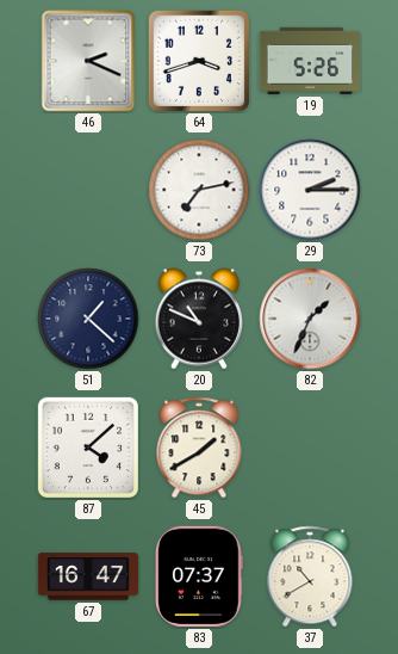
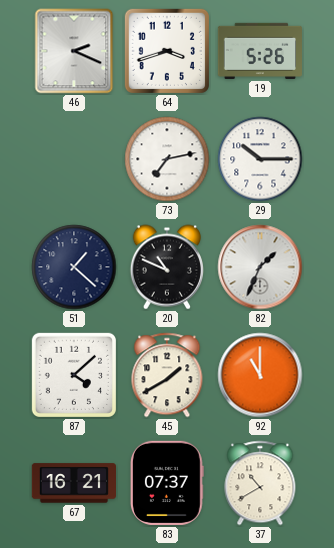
29: 2:15 -> 10:15 (260, 159)
92: none -> 11:00 (260, 375)
67: 16:47 -> 16:21 (73, 483)
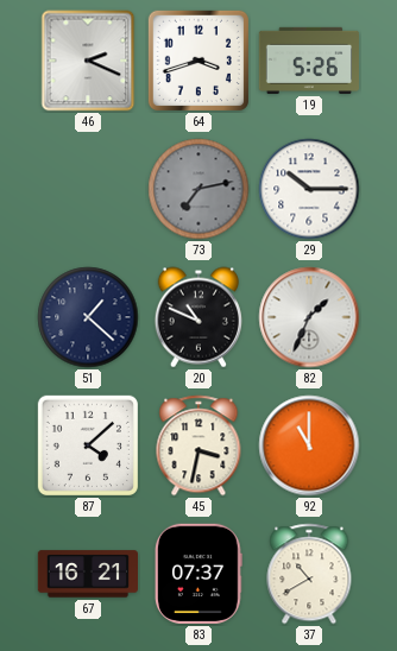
73 dial: white -> grey (198, 189)
45: 1:40 -> 3:32 (198, 445)
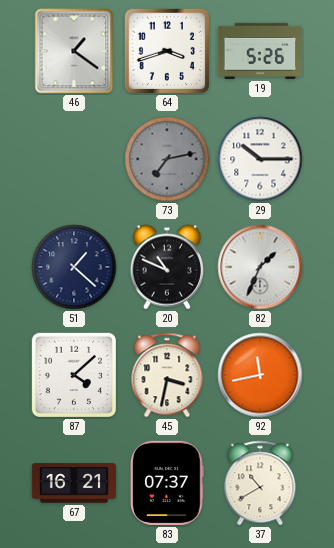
46: 2:19 -> 1:21 (74, 51)
92: 11:00 -> 11:43 (260, 375)
